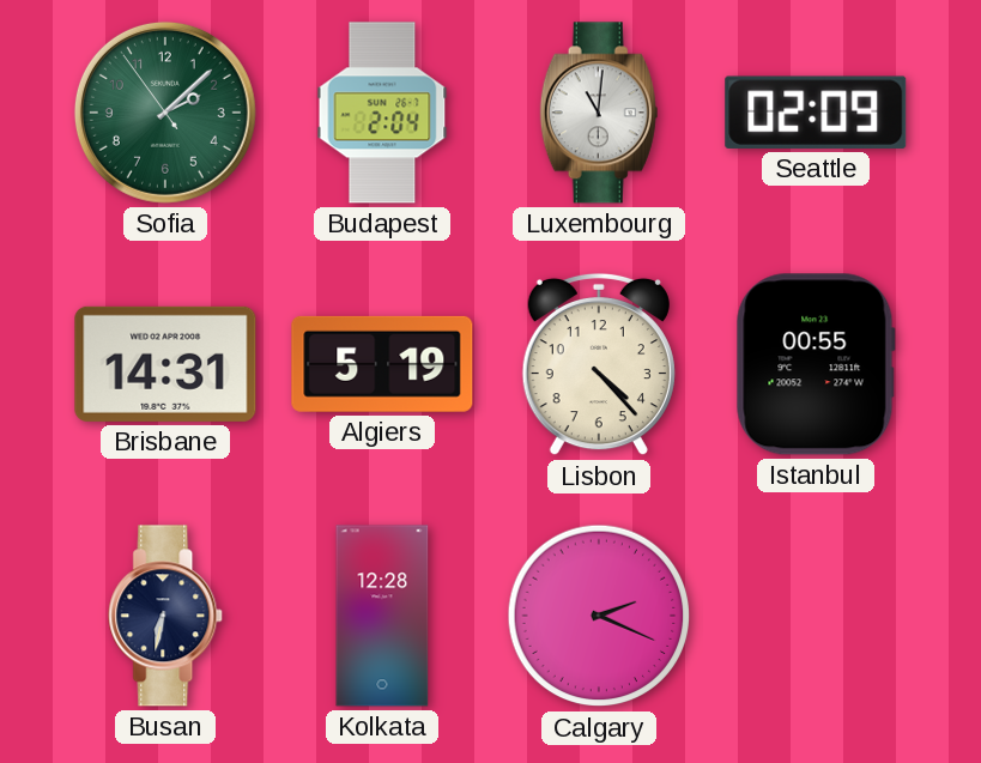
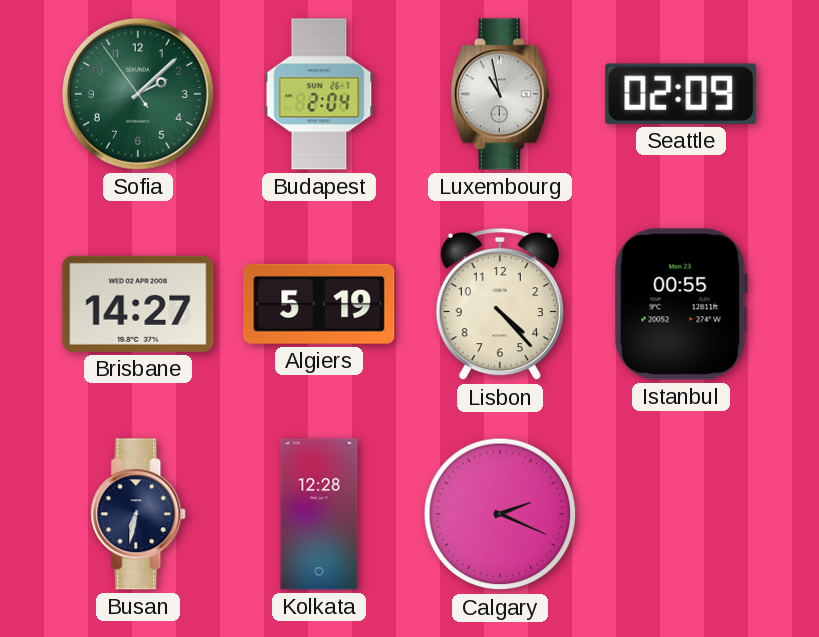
Luxembourg: 11:01 -> 10:58 (500, 94)
Brisbane: 14:31 -> 14:27 (138, 304)
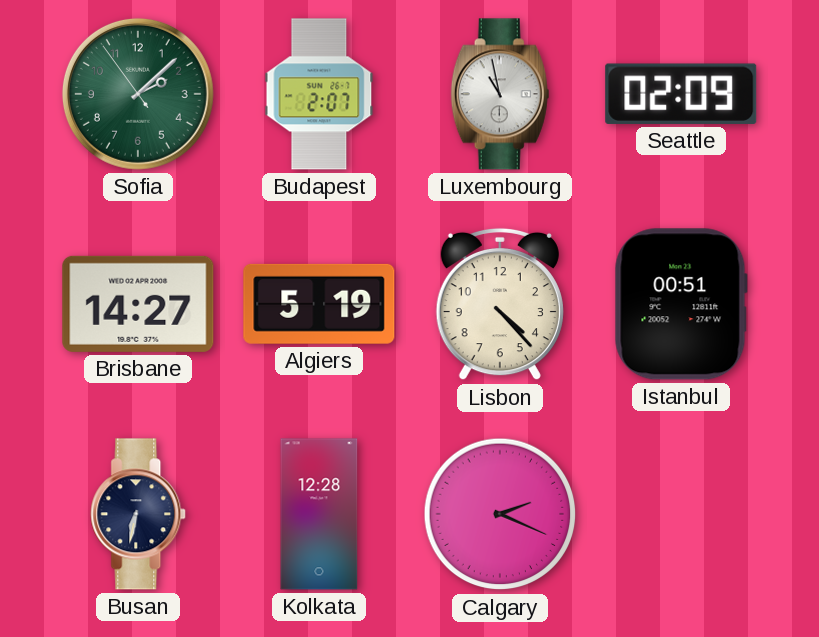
Budapest: 2:04 -> 2:07 (319, 94)
Istanbul: 00:55 -> 00:51 (681, 304)
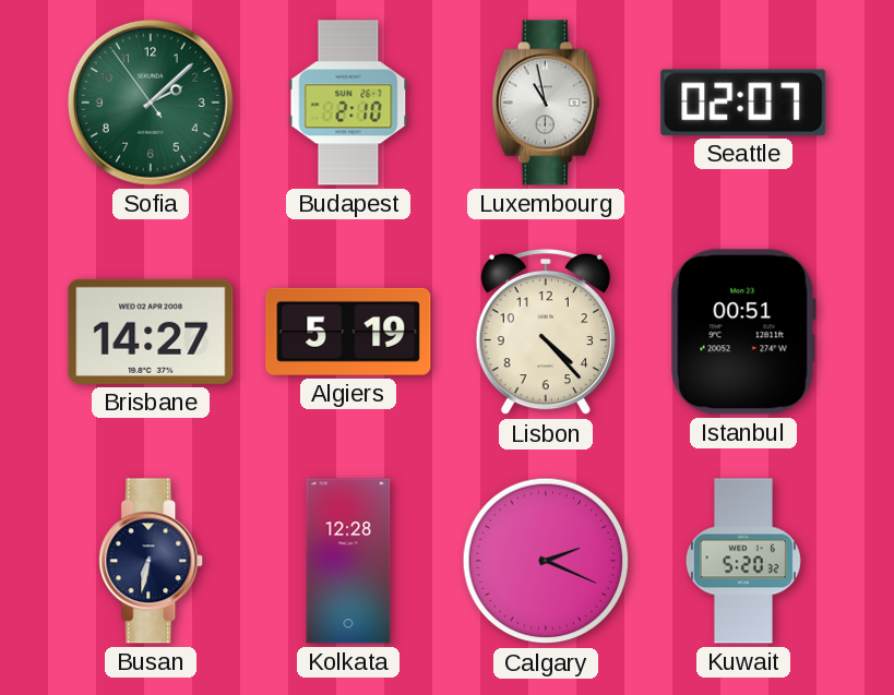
Budapest: 2:07 -> 2:10 (348, 103)
Seattle: 02:09 -> 02:07 (743, 103)
Kuwait: none -> 5:20 (743, 561)
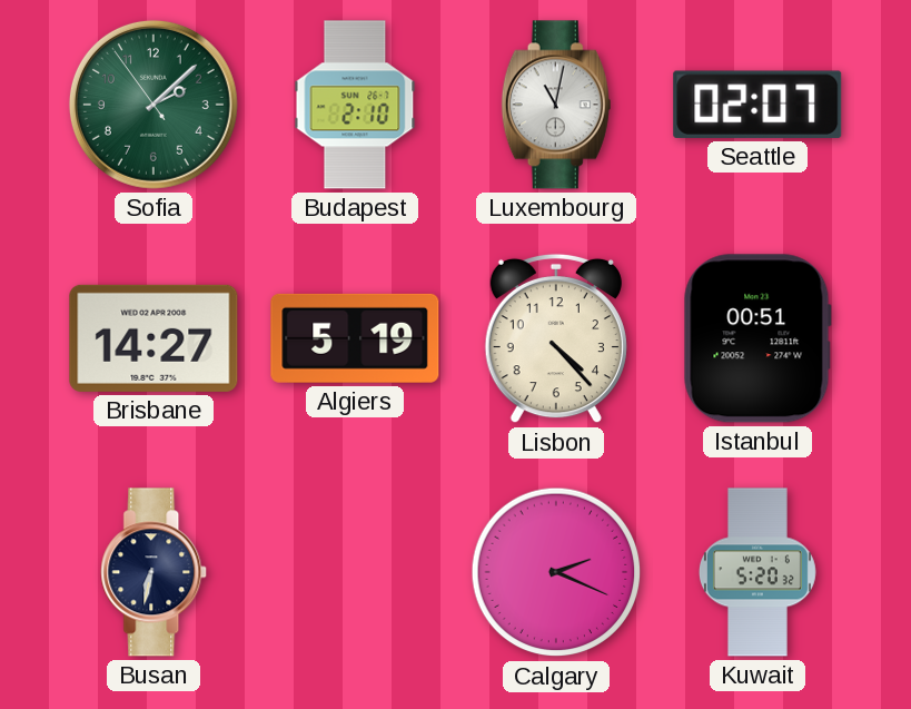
Luxembourg: 10:58 -> 11:02 (556, 105)
Kolkata: 12:28 -> none (348, 561)
